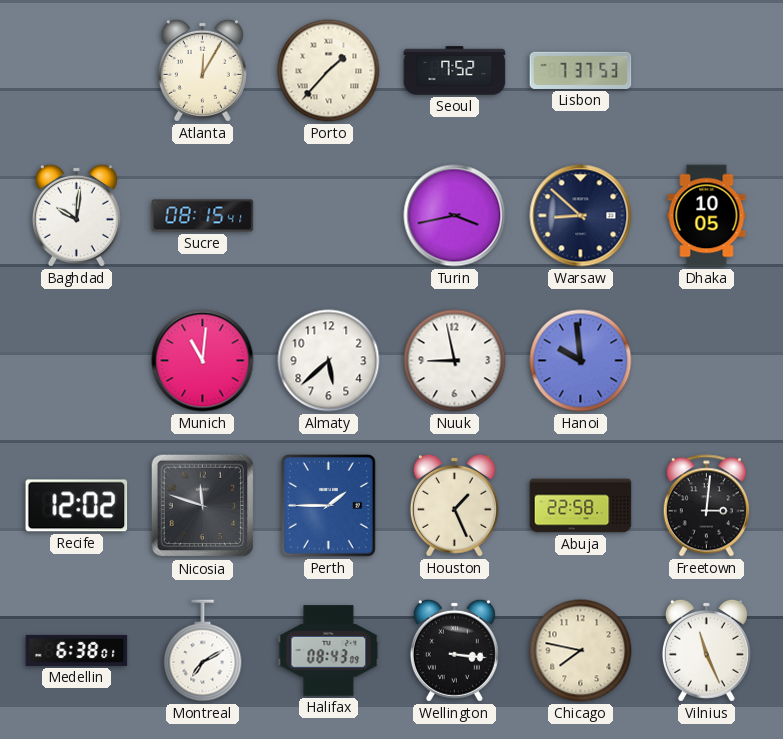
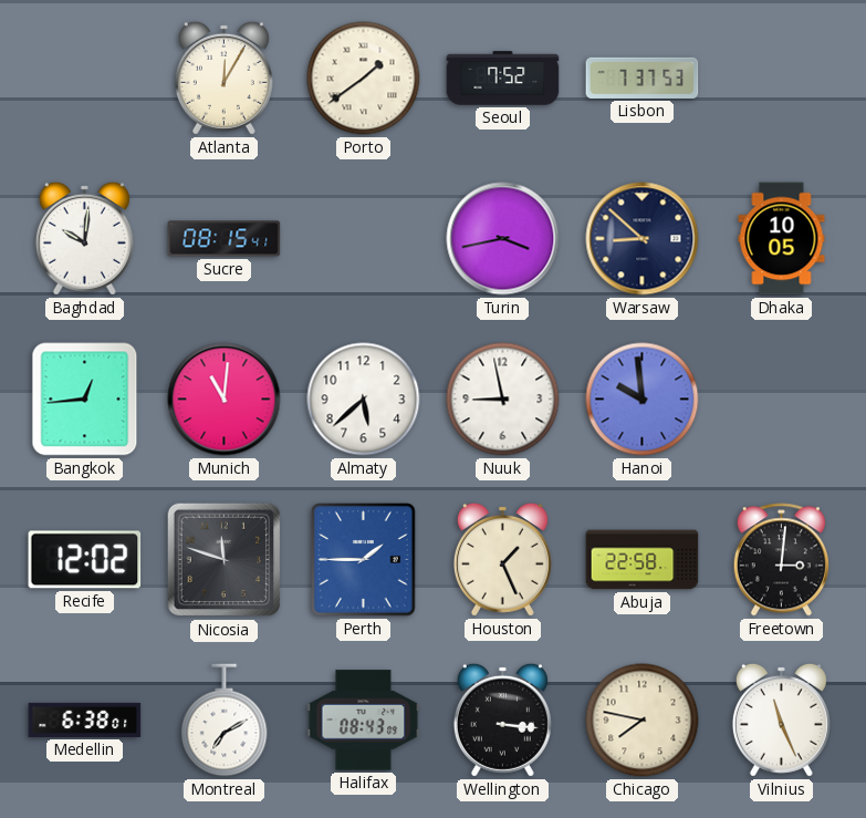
Porto: 1:37 -> 1:39 (364, 79)
Bangkok: none -> 12:44 (85, 400)
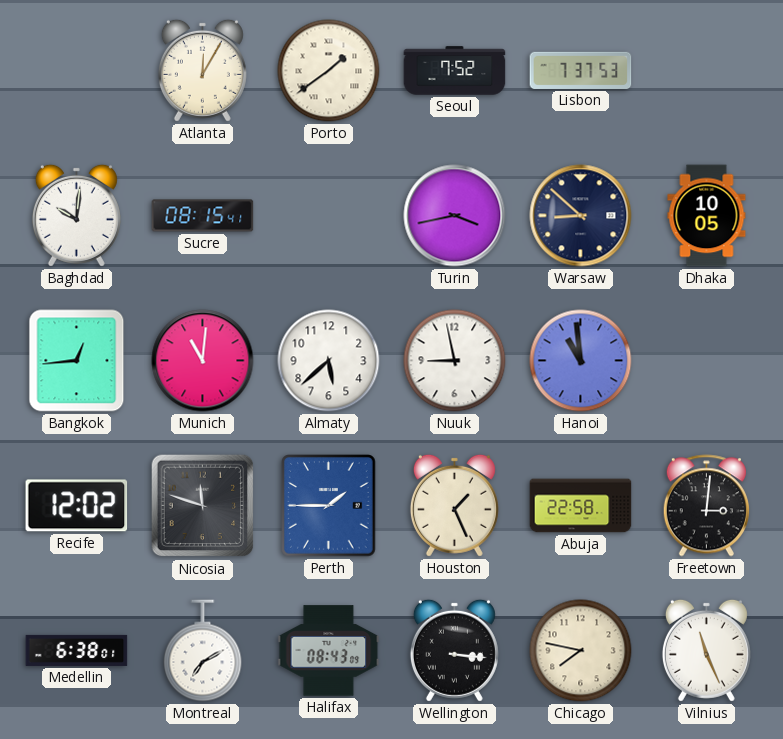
Hanoi: 9:59 -> 10:59 (581, 361)
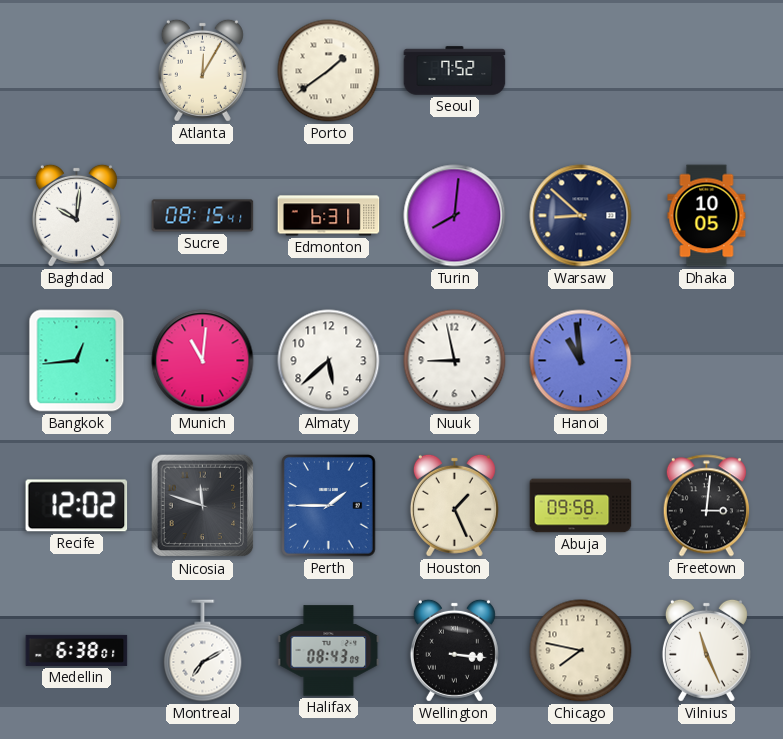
Lisbon: 7:37 -> none (581, 70)
Edmonton: none -> 6:31 (329, 216)
Turin: 3:43 -> 8:01 (455, 216)
Abuja: 22:58 -> 09:58 (581, 506)
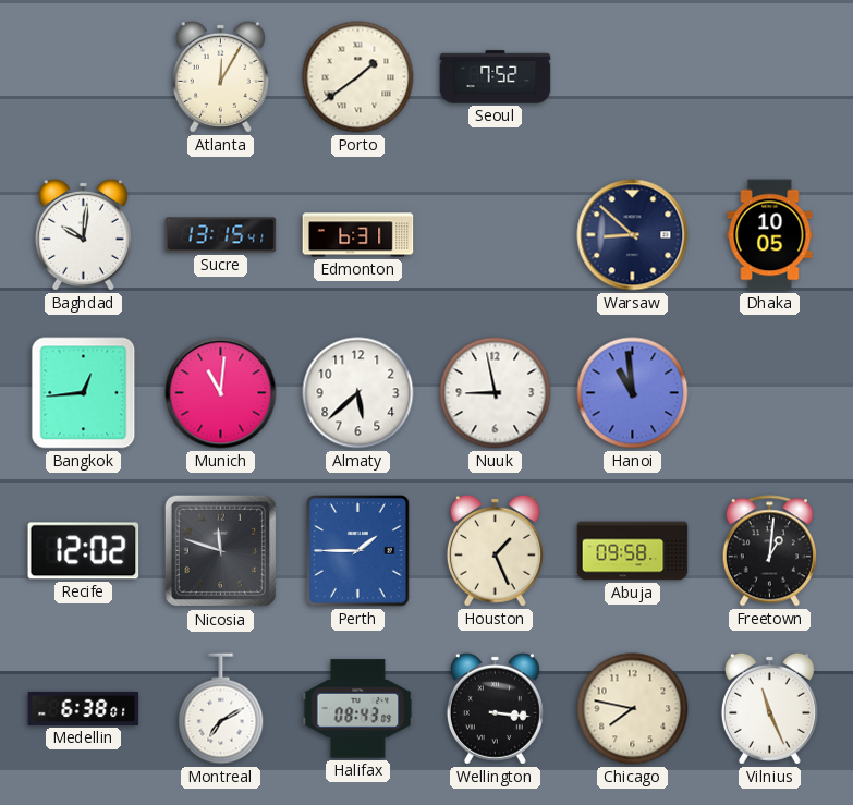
Sucre: 08:15 -> 13:15 (221, 235)
Turin: 8:01 -> none (455, 216)
Freetown: 3:01 -> 1:01 (769, 551)
